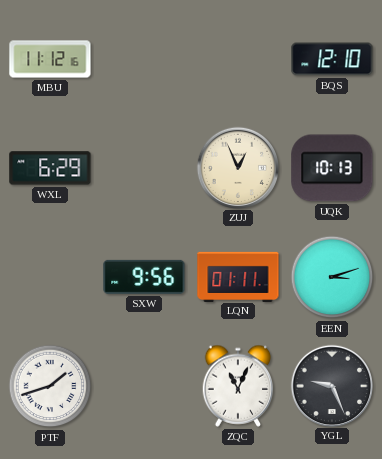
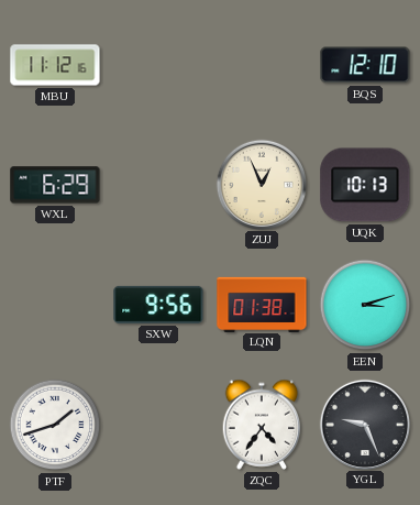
LQN: 01:11 -> 01:38 (262, 304)
ZQC: 11:04 -> 4:36 (262, 425)
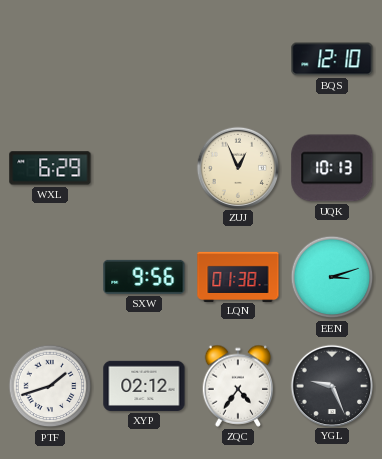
MBU: 11:12 -> none (55, 65)
XYP: none -> 02:12 (144, 386)
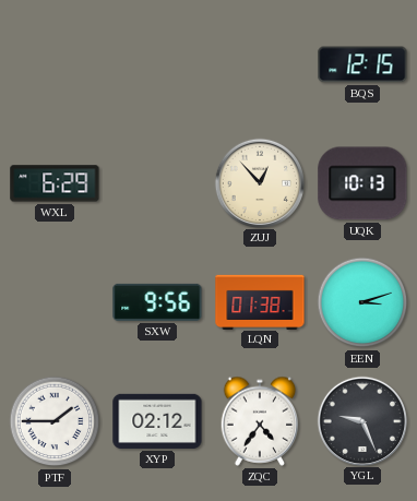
BQS: 12:10 -> 12:15 (362, 64)
ZUJ: 12:56 -> 12:53 (259, 182)
PTF: 1:42 -> 1:45 (55, 421)
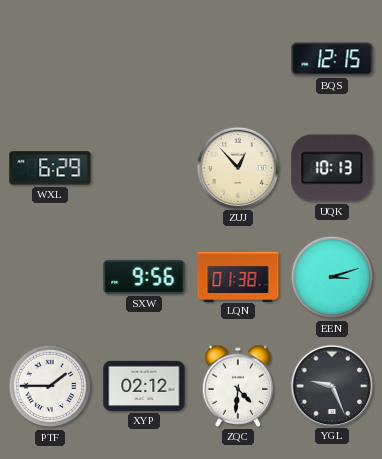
ZQC: 4:36 -> 4:31 (238, 386)
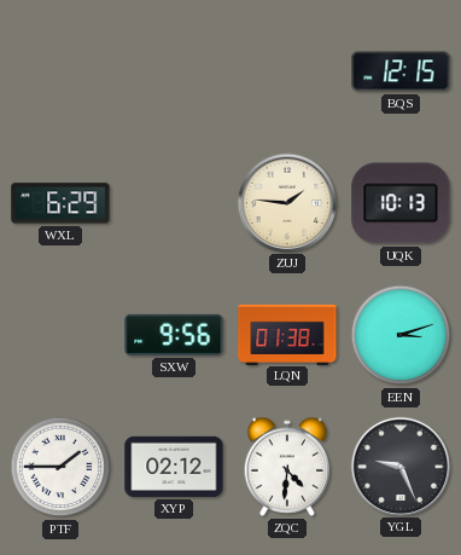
ZUJ: 12:53 -> 1:46 (286, 202)
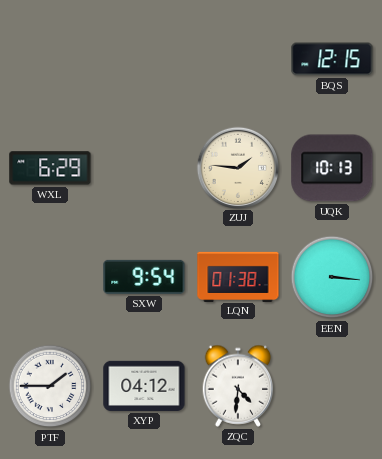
SXW: 9:56 -> 9:54 (144, 277)
EEN: 3:12 -> 3:16 (332, 277)
XYP: 02:12 -> 04:12 (144, 386)
YGL: 9:26 -> none (399, 466)
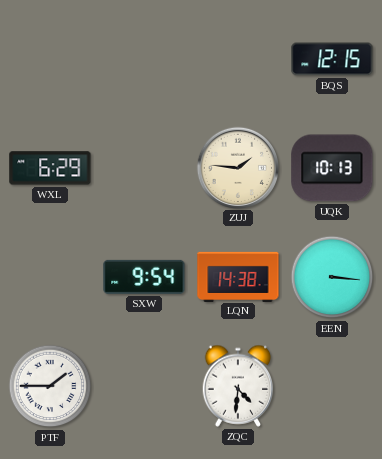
LQN: 01:38 -> 14:38 (238, 276)
XYP: 04:12 -> none (144, 386)
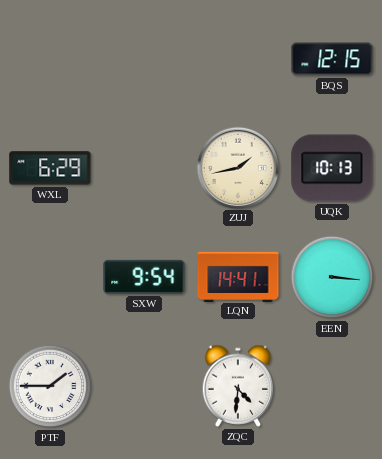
ZUJ: 1:46 -> 1:43 (237, 167)
LQN: 14:38 -> 14:41 (238, 276)
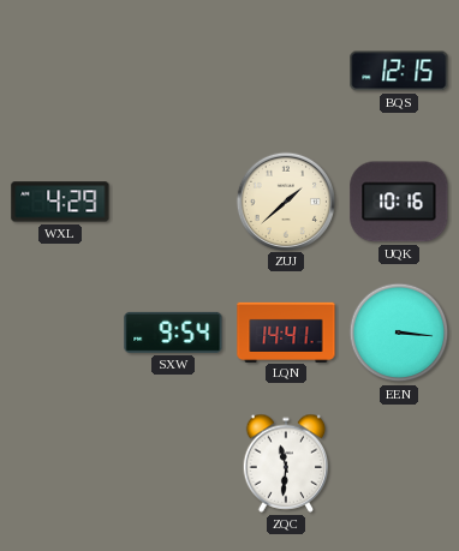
WXL: 6:29 -> 4:29 (60, 202)
ZUJ: 1:43 -> 1:38 (285, 200)
UQK: 10:13 -> 10:16 (399, 202)
PTF: 1:45 -> none (50, 386)
ZQC: 4:31 -> 11:31 (286, 463)
